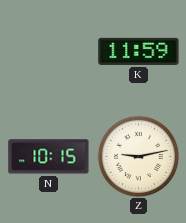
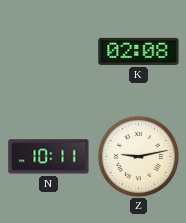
K: 11:59 -> 02:08 (139, 51)
N: 10:15 -> 10:11 (49, 157)
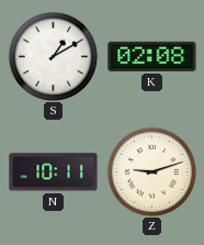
S: none -> 1:10 (53, 56)
Z: 9:13 -> 9:12 (151, 171)
